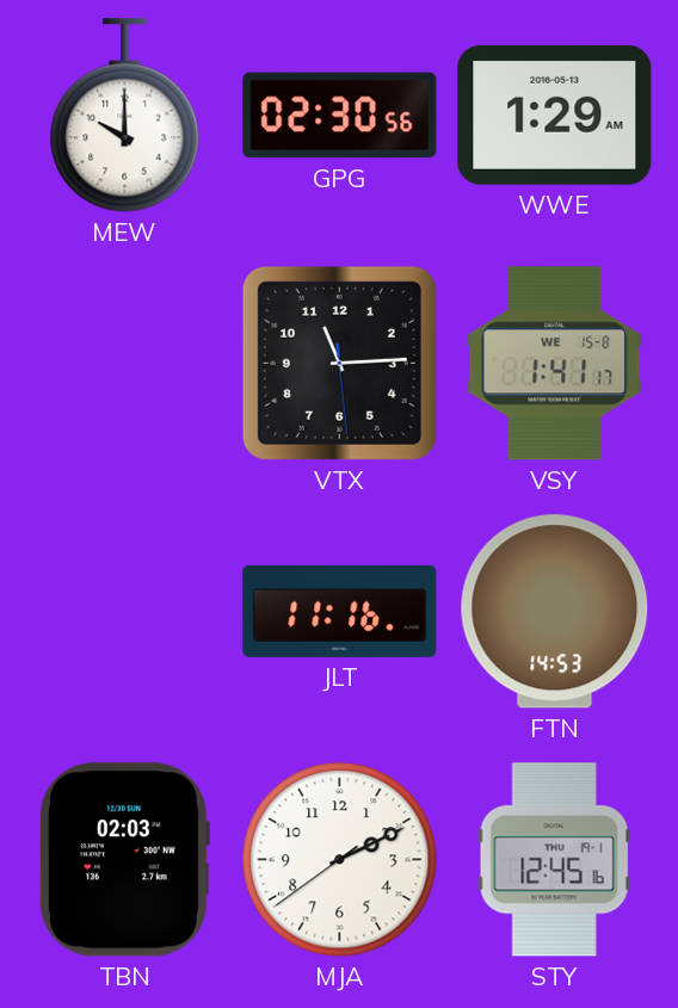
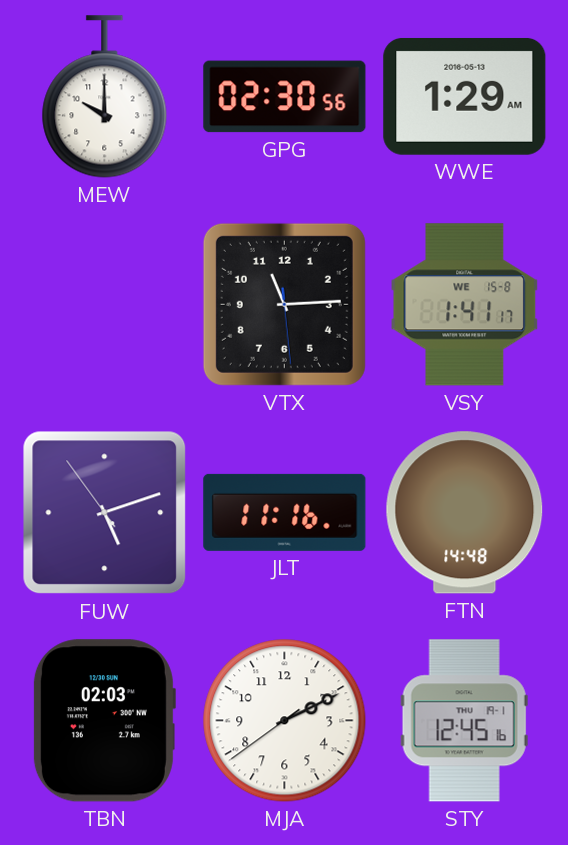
FUW: none -> 5:11 (105, 513)
FTN: 14:53 -> 14:48 (465, 513)
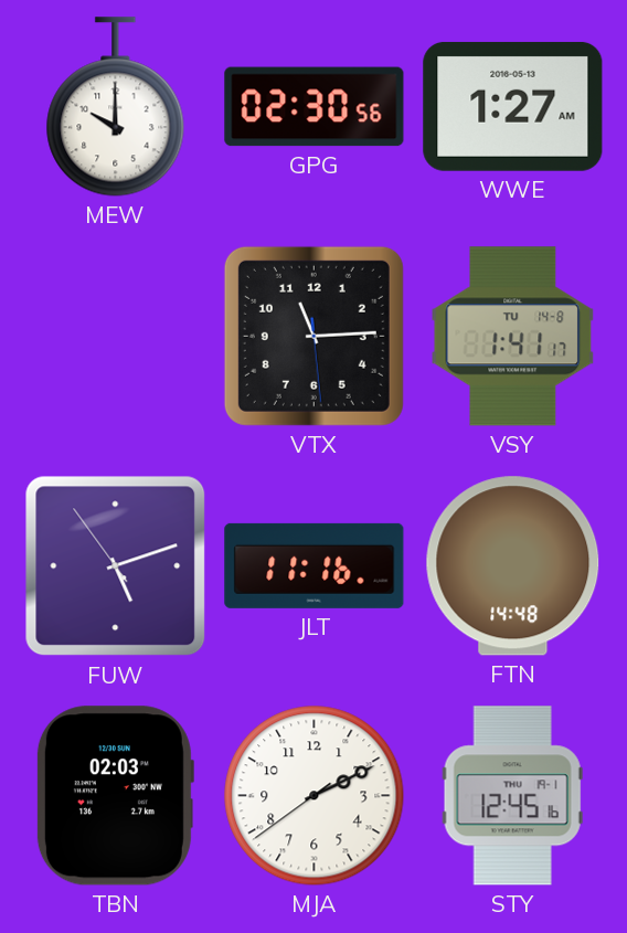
WWE: 1:29 -> 1:27 (513, 106)
VSY date: WE 15-8 -> TU 14-8 (513, 337)
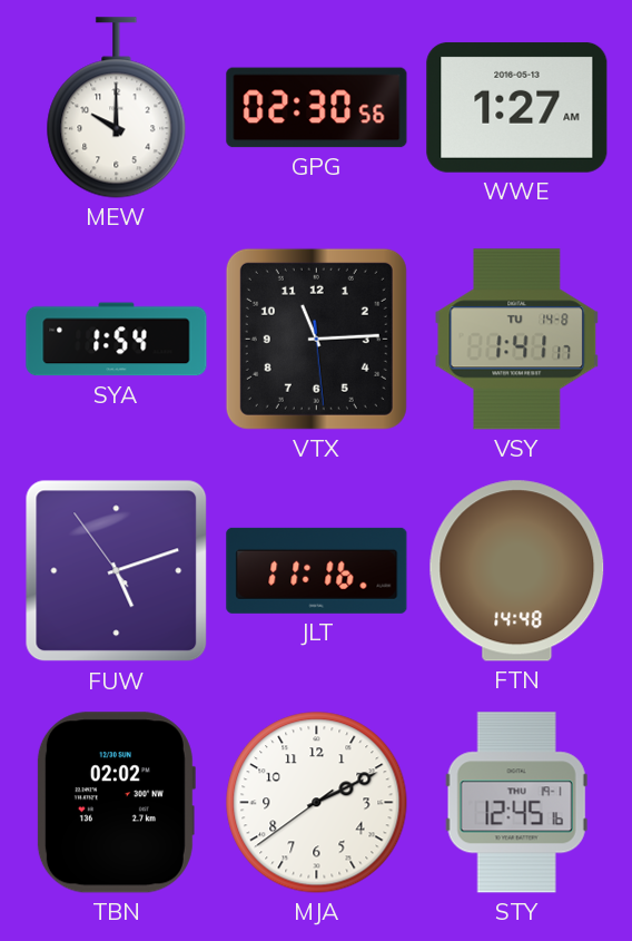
SYA: none -> 1:54 (117, 340)
TBN: 02:03 -> 02:02 (116, 803)
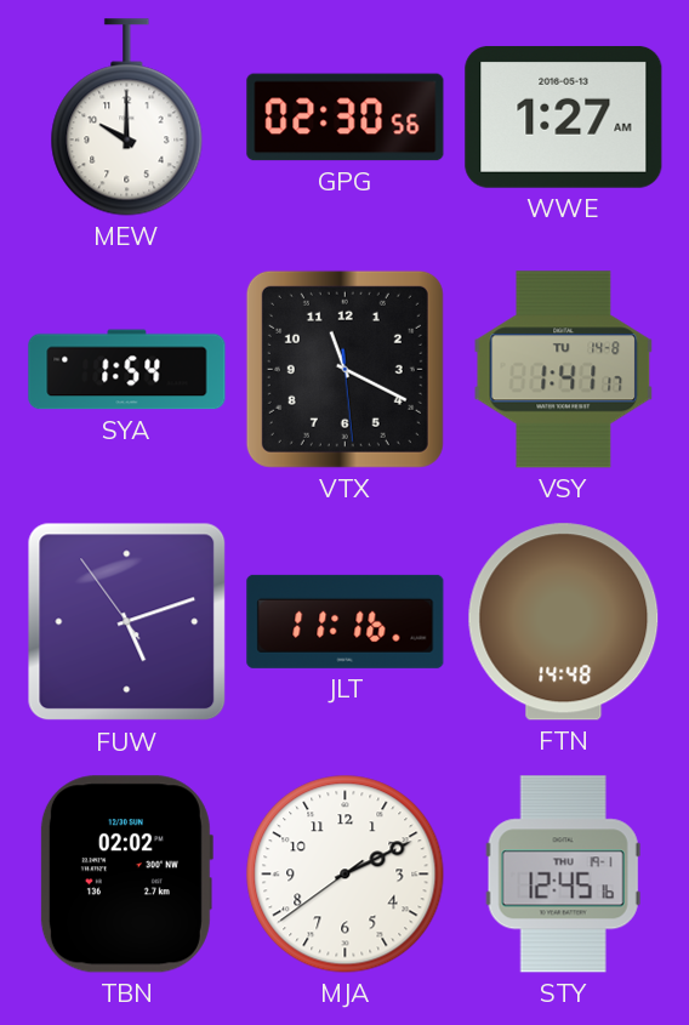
VTX: 11:14 -> 11:19 (344, 369)
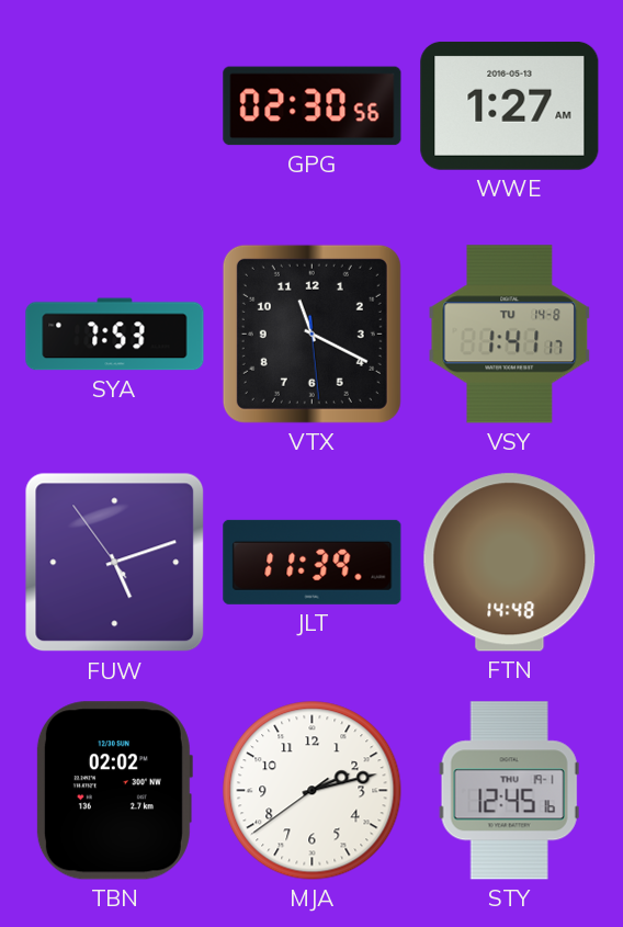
MEW: 10:00 -> none (127, 118)
SYA: 1:54 -> 7:53 (115, 335)
JLT: 11:16 -> 11:39 (313, 562)
MJA: 2:10 -> 2:12 (313, 791)
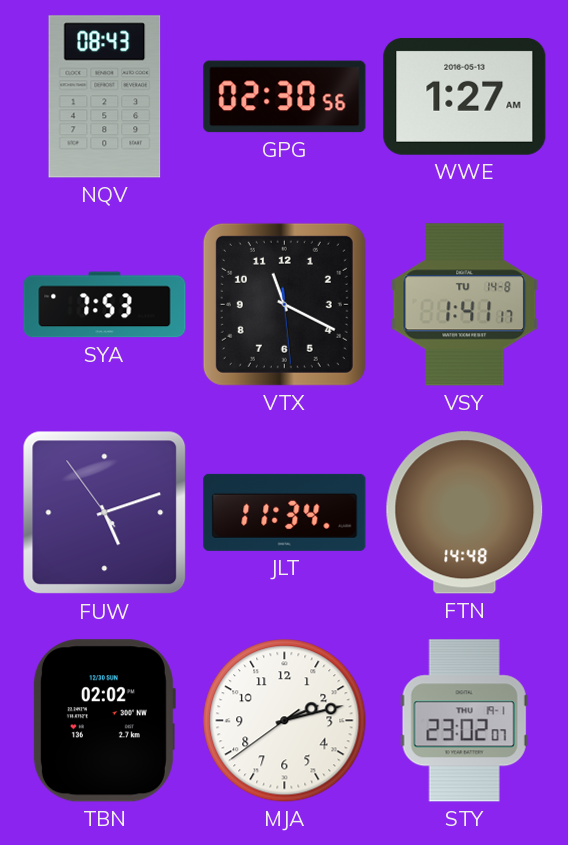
NQV: none -> 08:43 (105, 97)
JLT: 11:39 -> 11:34 (285, 512)
STY: 12:45 -> 23:02 (464, 721)
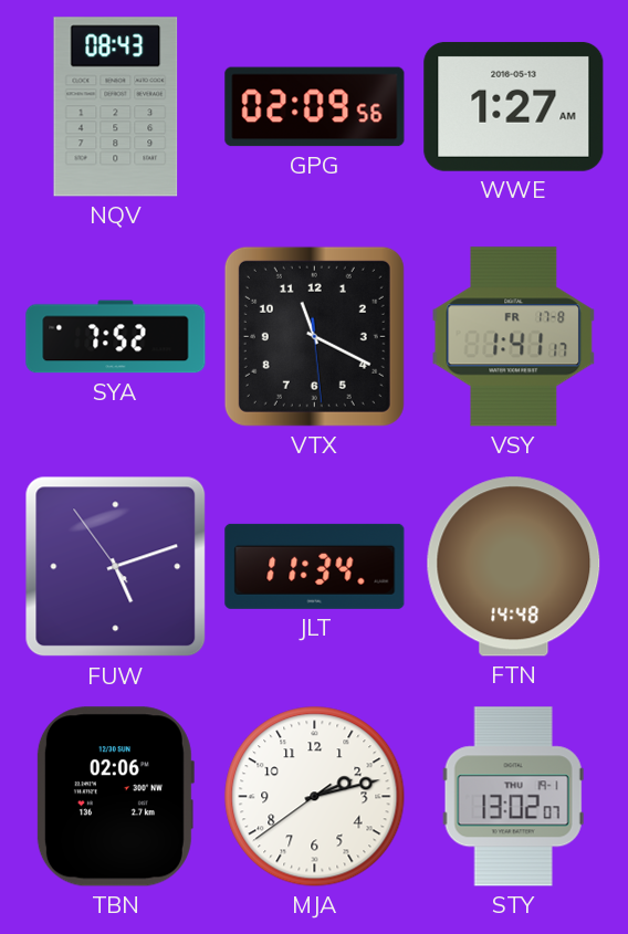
GPG: 02:30 -> 02:09 (315, 107)
SYA: 7:53 -> 7:52 (116, 337)
VSY date: TU 14-8 -> FR 17-8 (514, 337)
TBN: 02:02 -> 02:06 (115, 797)
STY: 23:02 -> 13:02 (513, 797)
